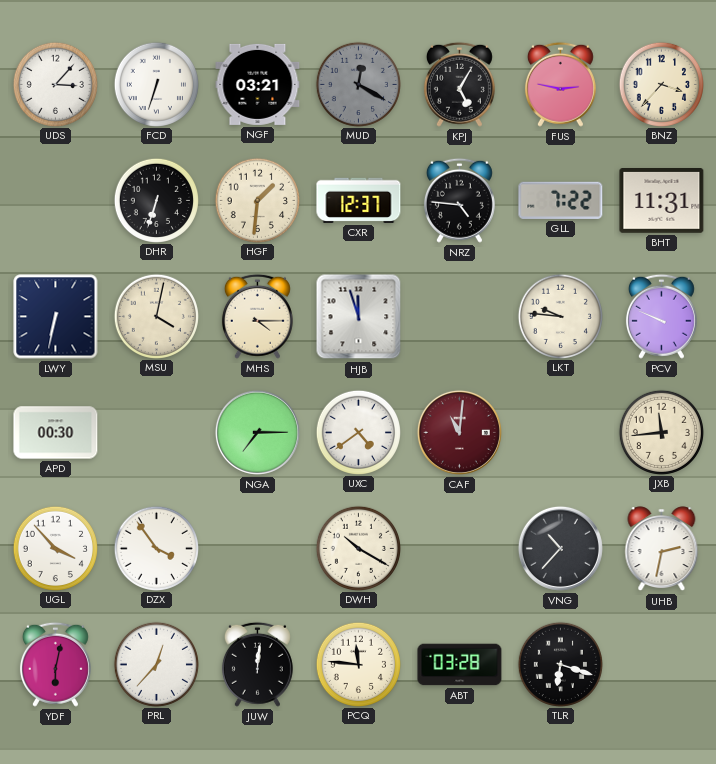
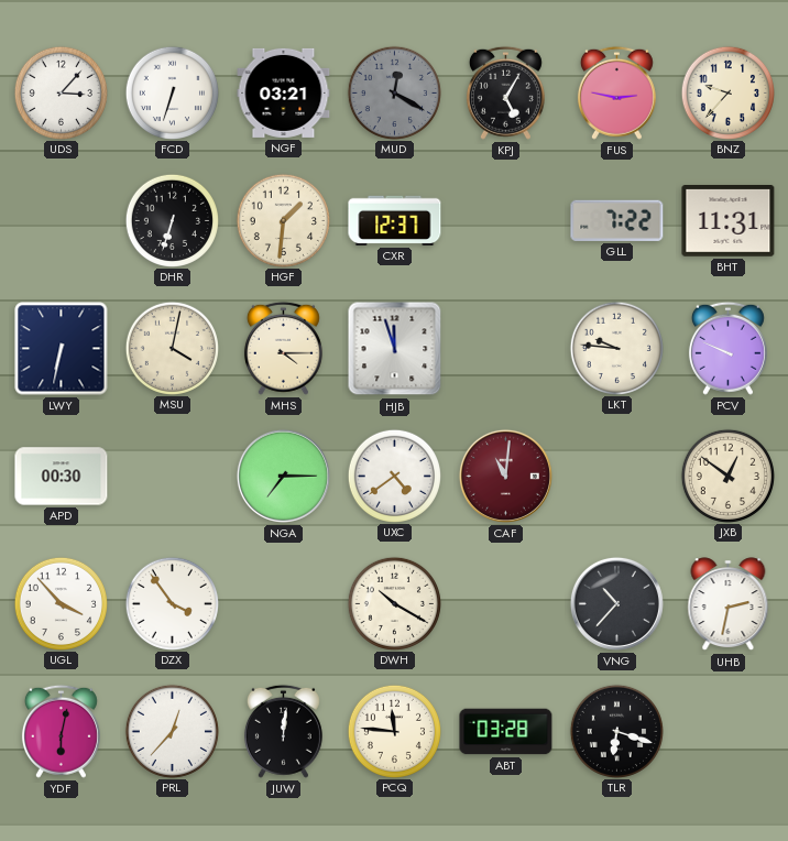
BNZ: 3:37 -> 9:37 (727, 92)
NRZ: 4:46 -> none (459, 200)
JXB: 11:44 -> 12:51 (727, 476)
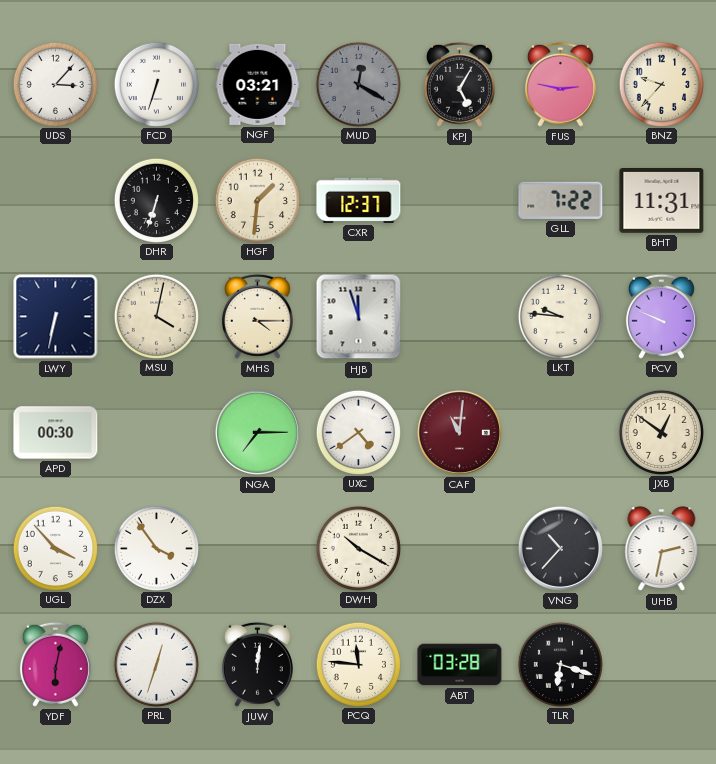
PRL: 12:37 -> 12:33 (156, 664)
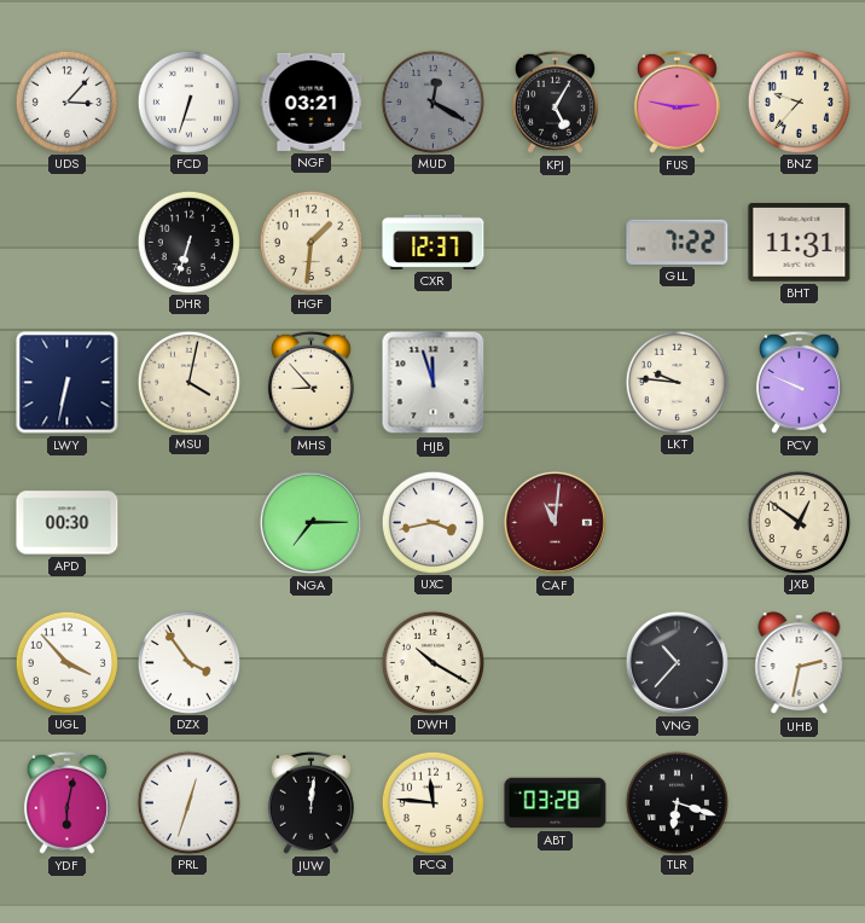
MHS: 4:15 -> 8:53 (310, 382)
UXC: 4:39 -> 3:43 (432, 522)
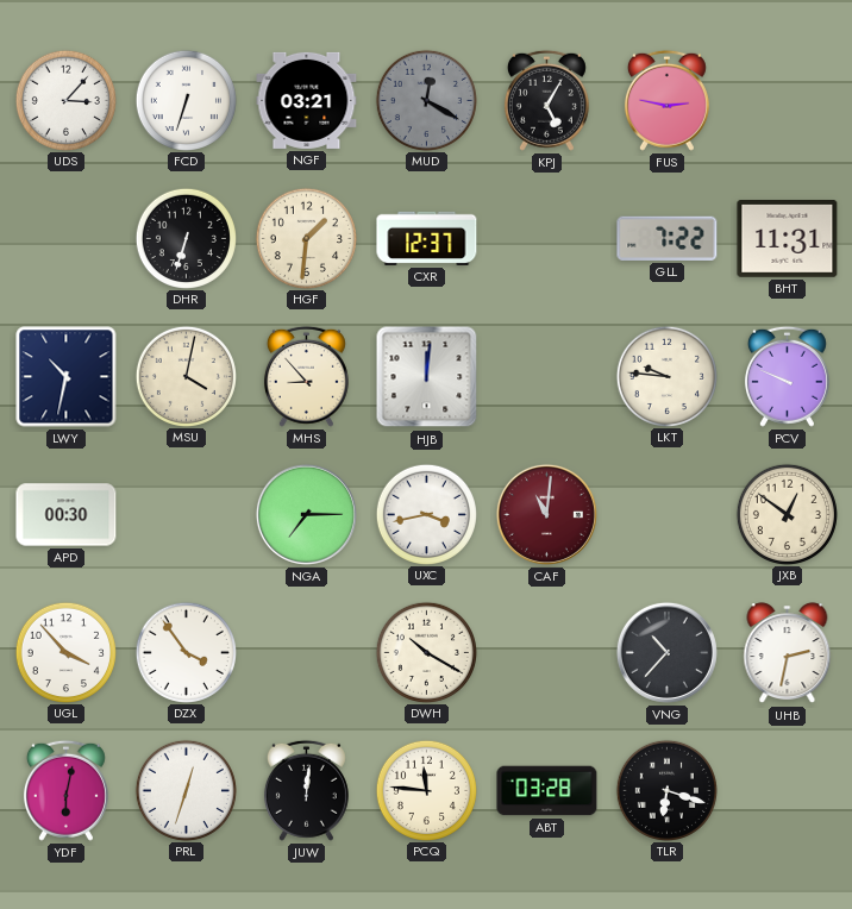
BNZ: 9:37 -> none (799, 101)
LWY: 6:32 -> 10:32 (67, 377)
HJB: 11:57 -> 12:01 (427, 377)
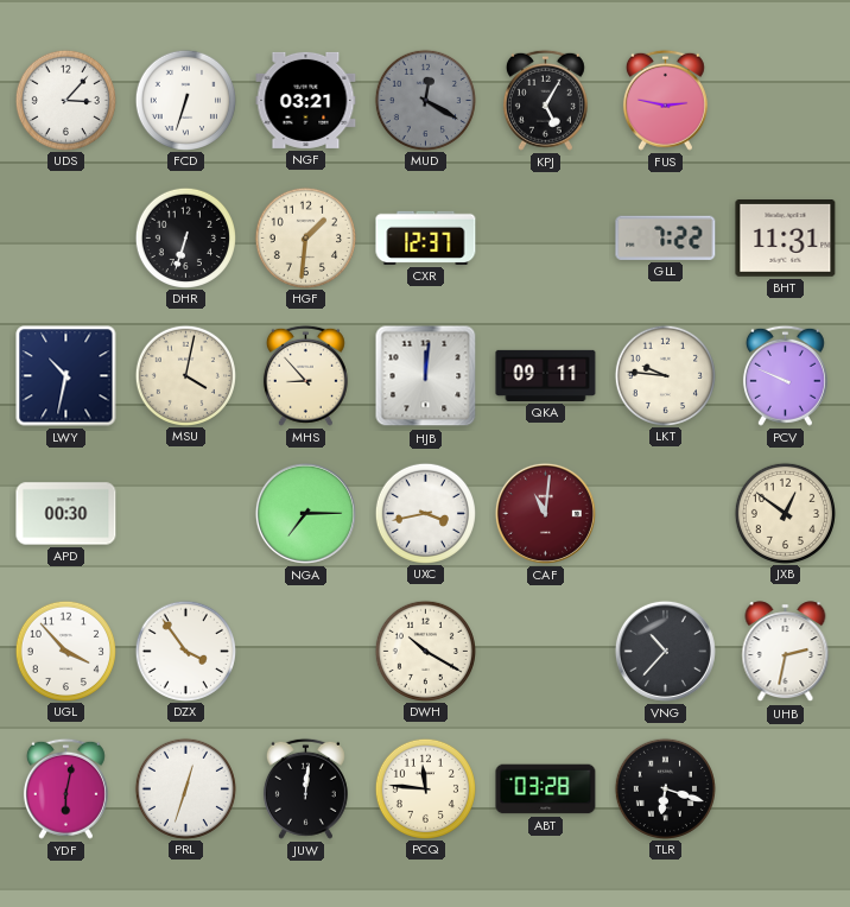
QKA: none -> 09:11 (546, 375)
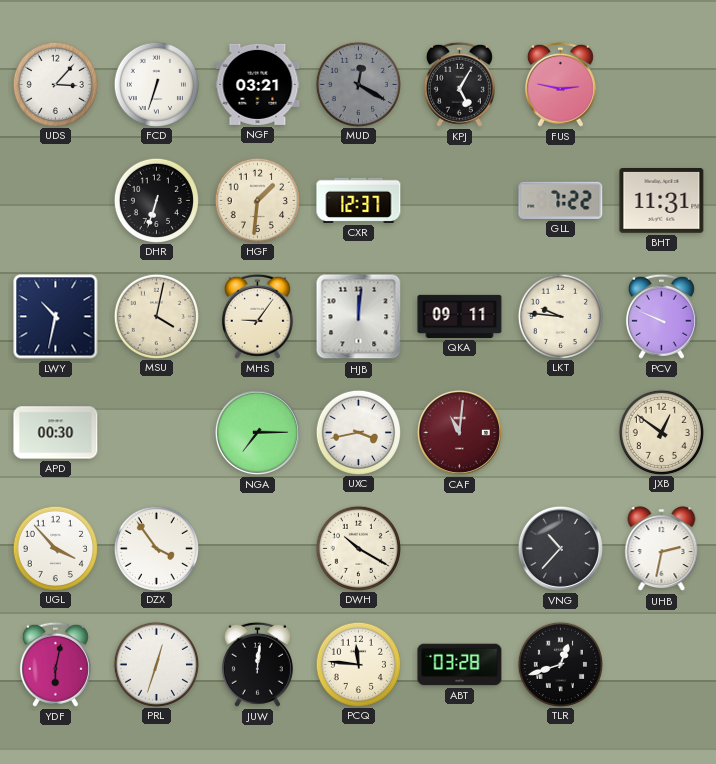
MHS: 8:53 -> 9:06 (257, 316)
TLR: 6:18 -> 12:42 (560, 664)
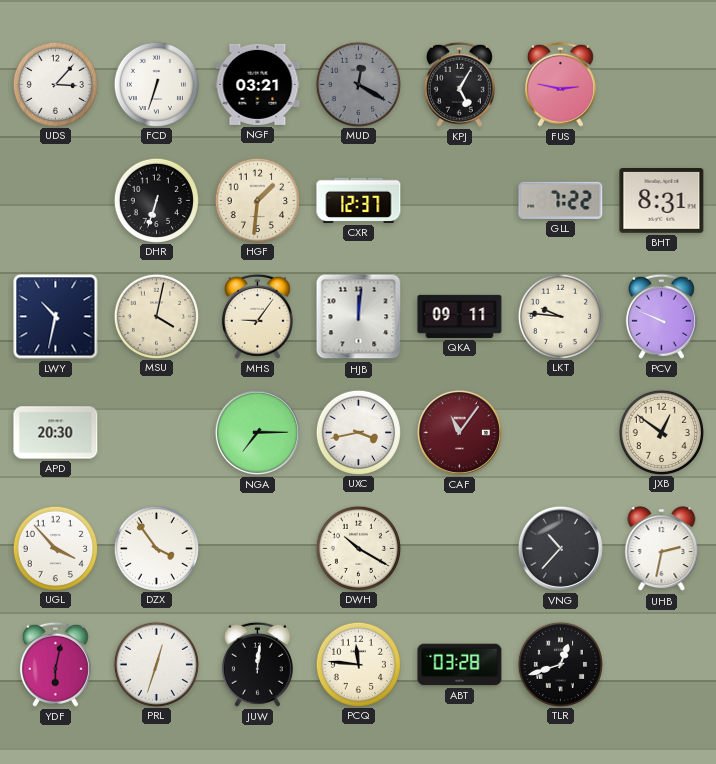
BHT: 11:31 -> 8:31 (662, 201)
APD: 00:30 -> 20:30 (56, 433)
CAF: 11:01 -> 11:06 (459, 432)
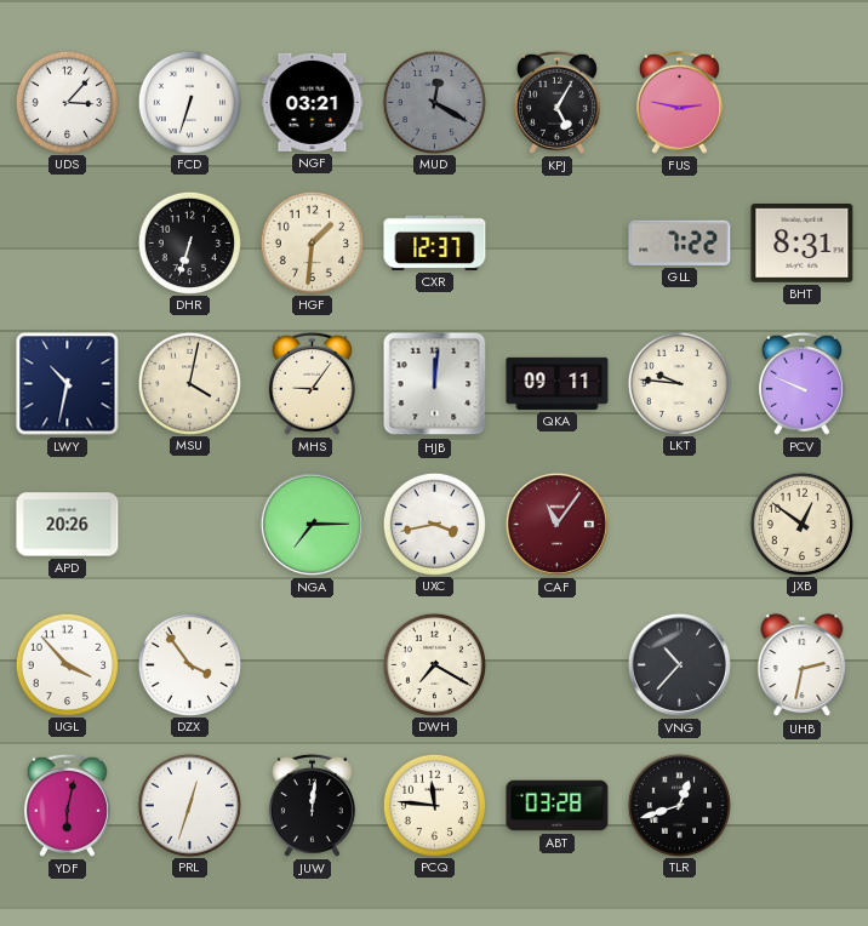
APD: 20:30 -> 20:26 (68, 525)
DWH: 10:20 -> 7:20 (434, 664)
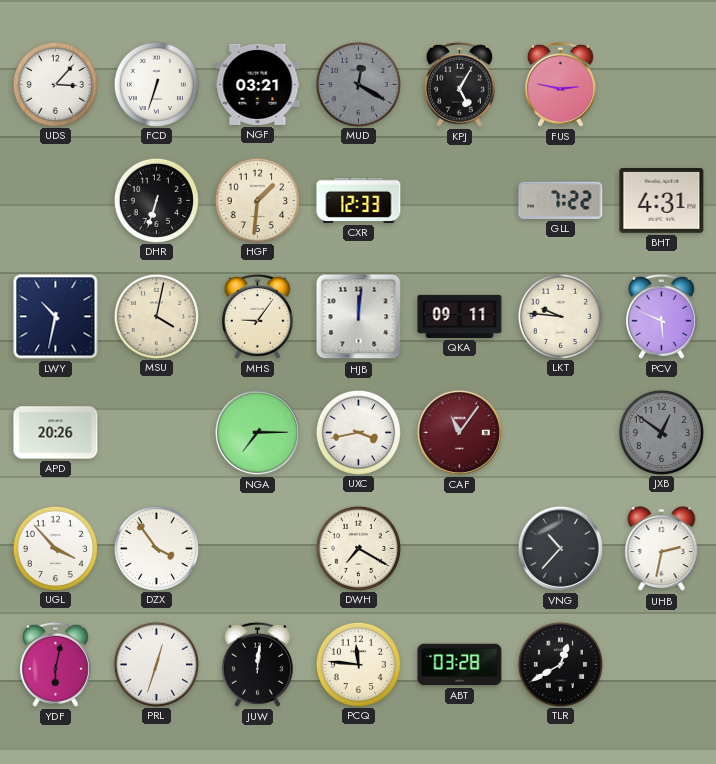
CXR: 12:37 -> 12:33 (359, 200)
BHT: 8:31 -> 4:31 (662, 201)
PCV: 9:49 -> 5:49 (661, 316)
JXB dial: cream -> grey (661, 432)
TLR: 12:42 -> 12:40 (560, 664)
